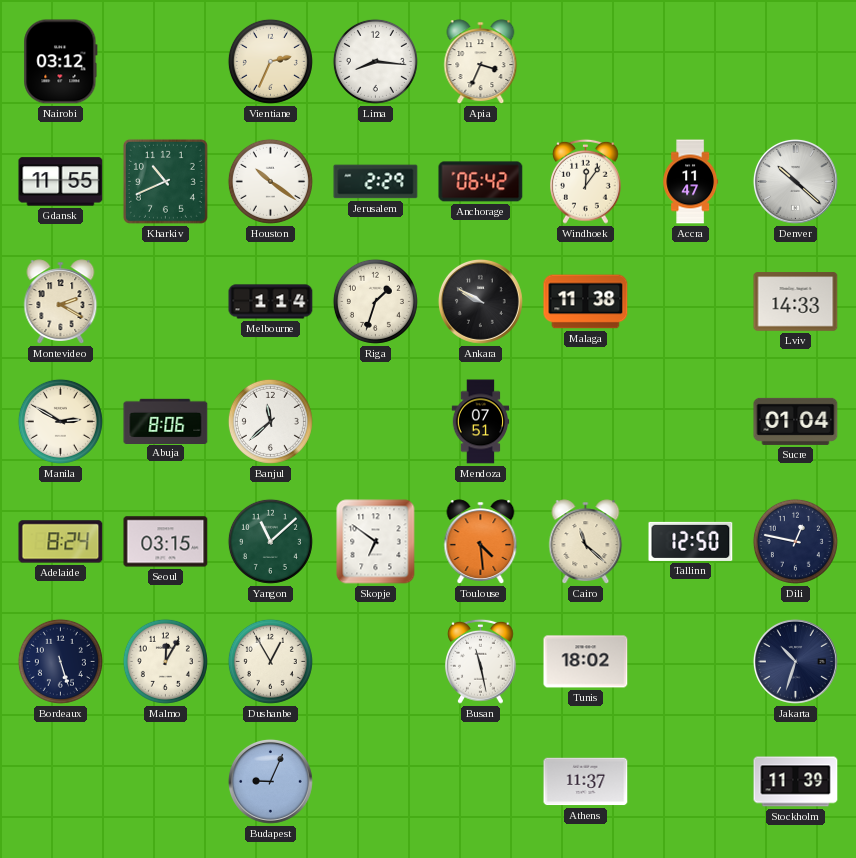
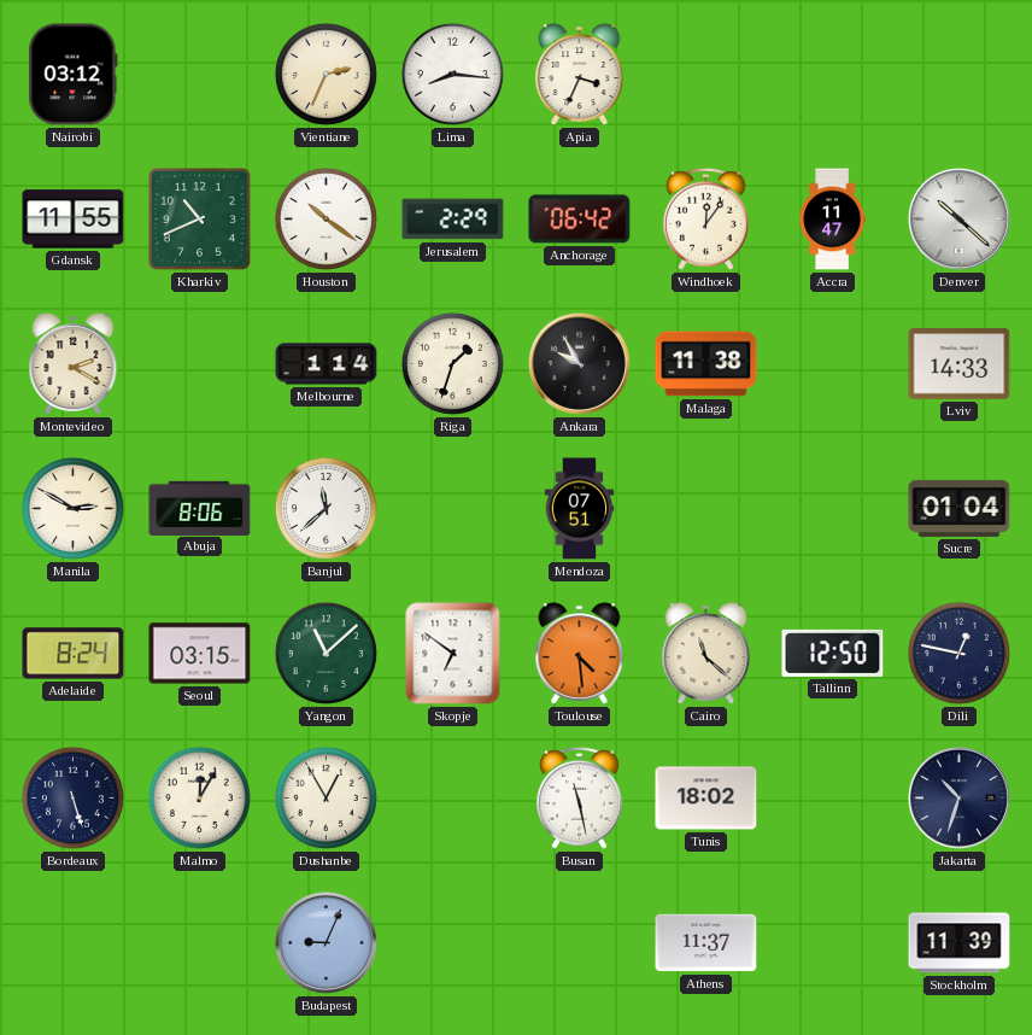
Ankara: 9:50 -> 9:55 (579, 363)
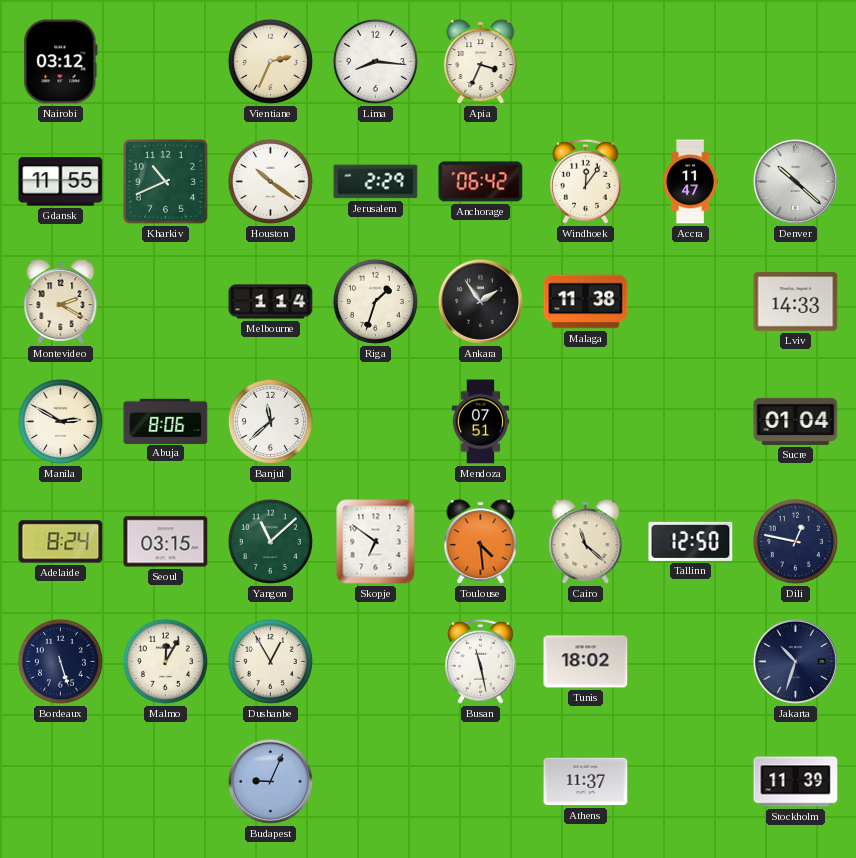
Ankara: 9:55 -> 1:54 (480, 301)
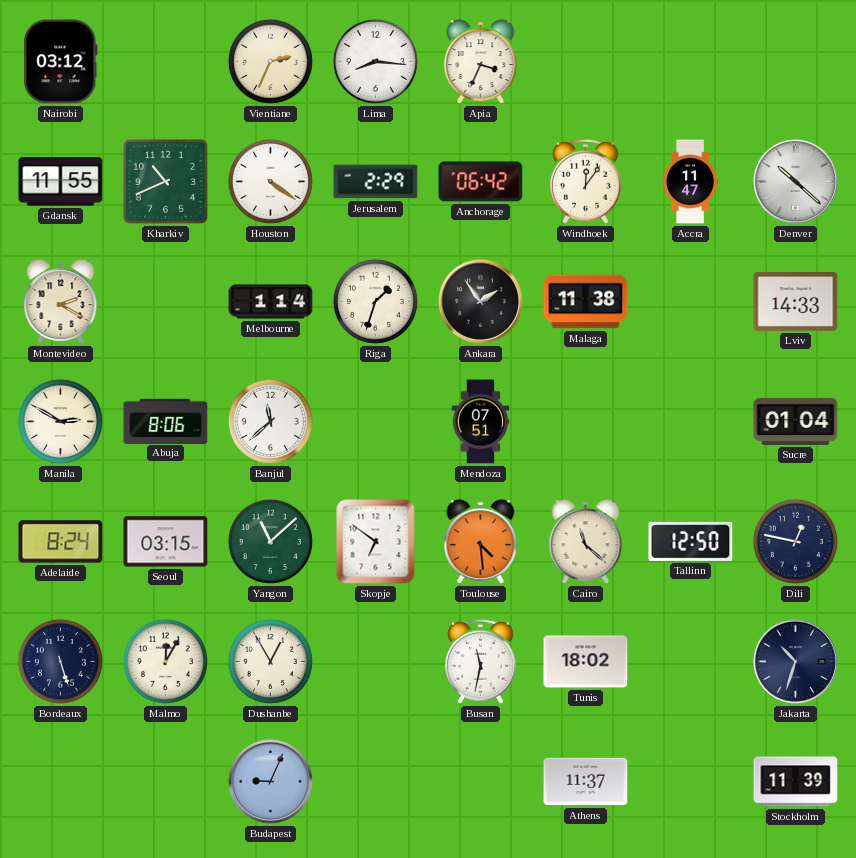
Houston: 10:21 -> 4:21 (270, 181)
Busan: 11:28 -> 11:32 (481, 661)
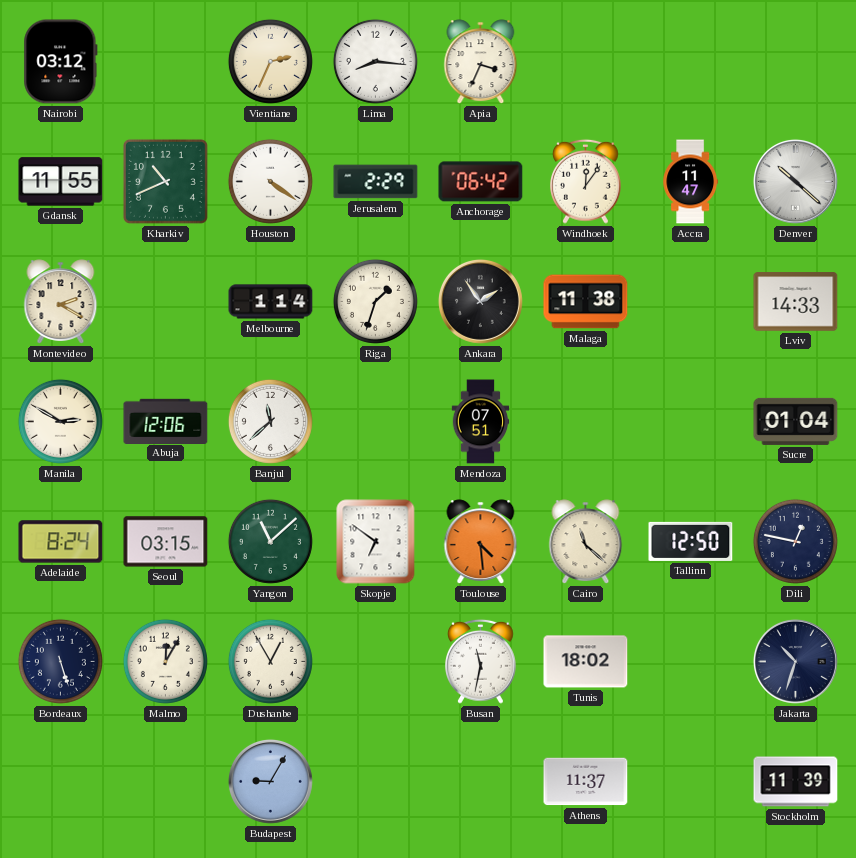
Abuja: 8:06 -> 12:06 (166, 421)
Budapest: 9:04 -> 9:05 (270, 781)
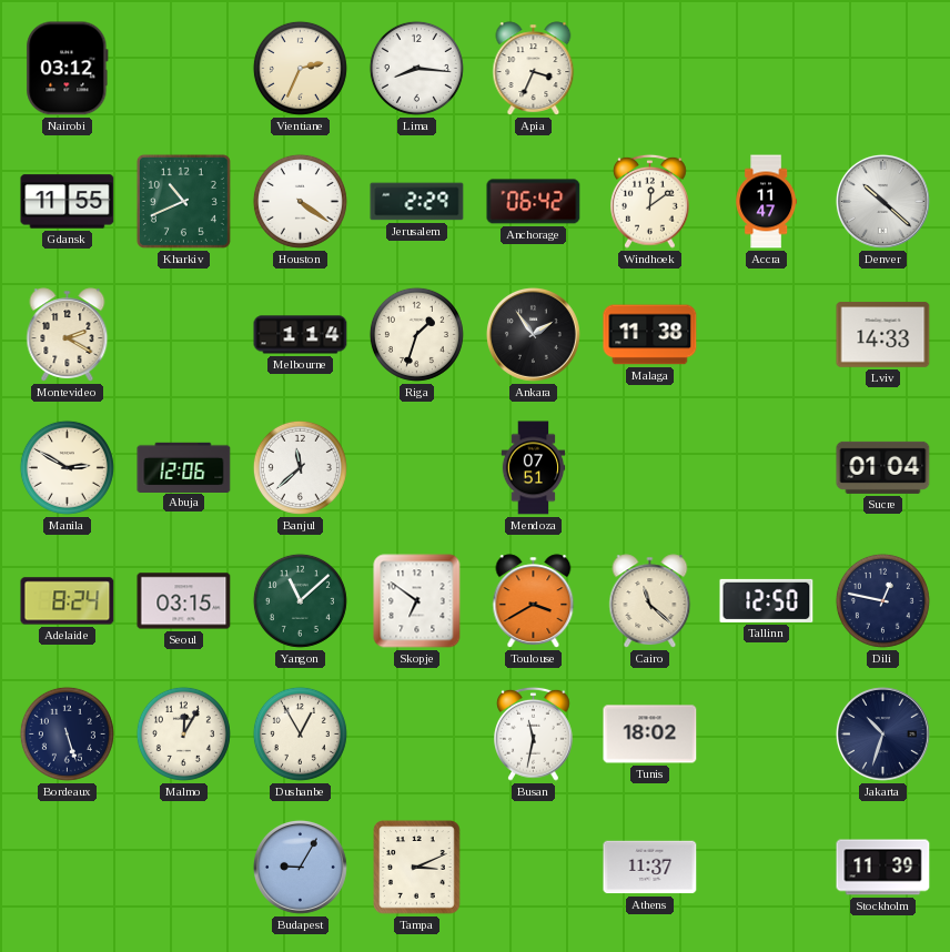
Windhoek: 12:06 -> 12:09 (650, 201)
Toulouse: 4:29 -> 3:40 (534, 601)
Tampa: none -> 3:11 (417, 868)
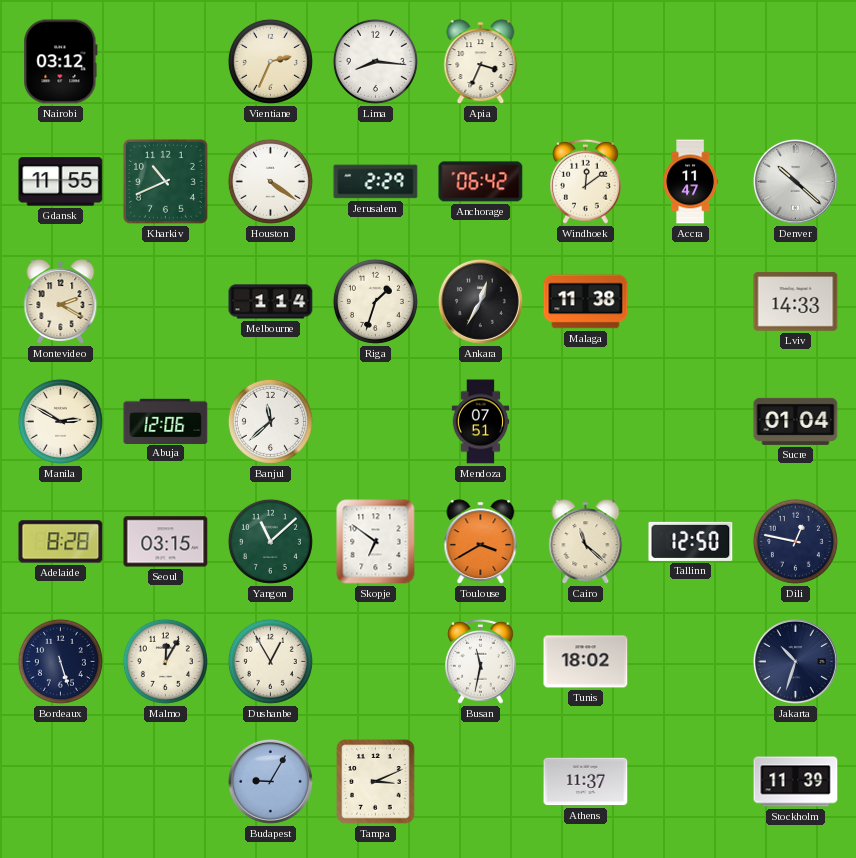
Ankara: 1:54 -> 12:35 (480, 301)
Adelaide: 8:24 -> 8:28 (61, 542)
